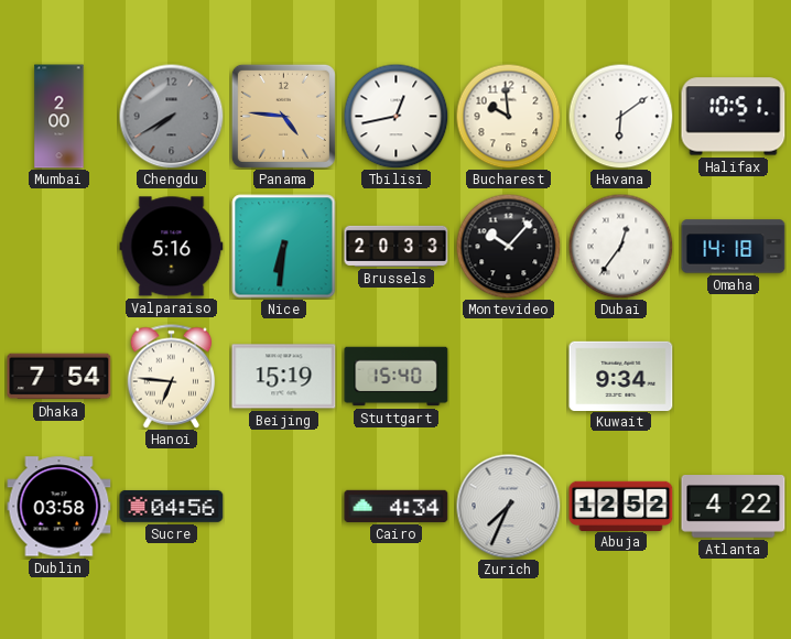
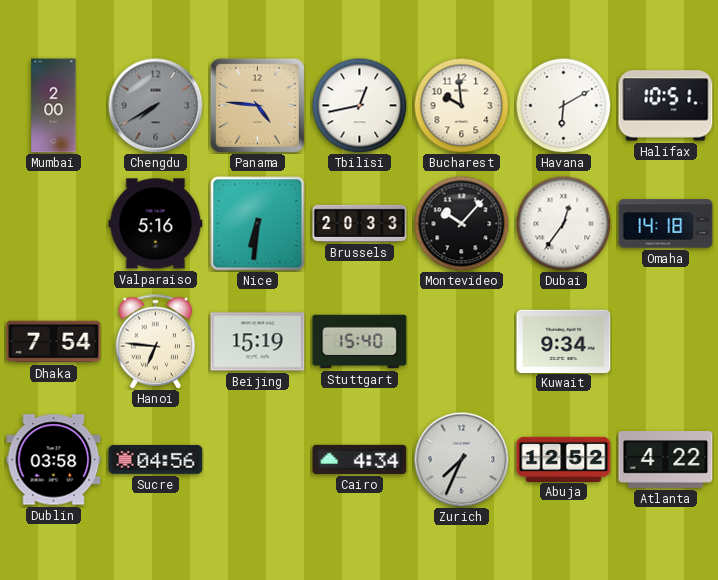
Havana: 6:09 -> 6:10 (563, 105)
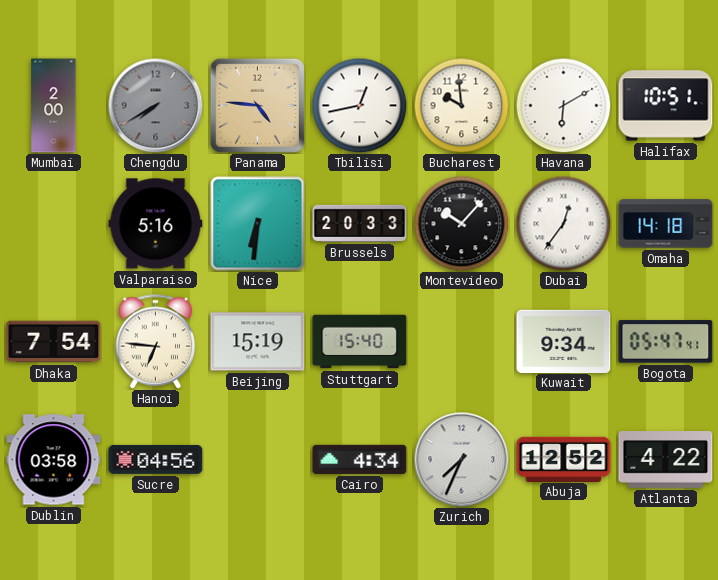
Bogota: none -> 05:47 (666, 342)
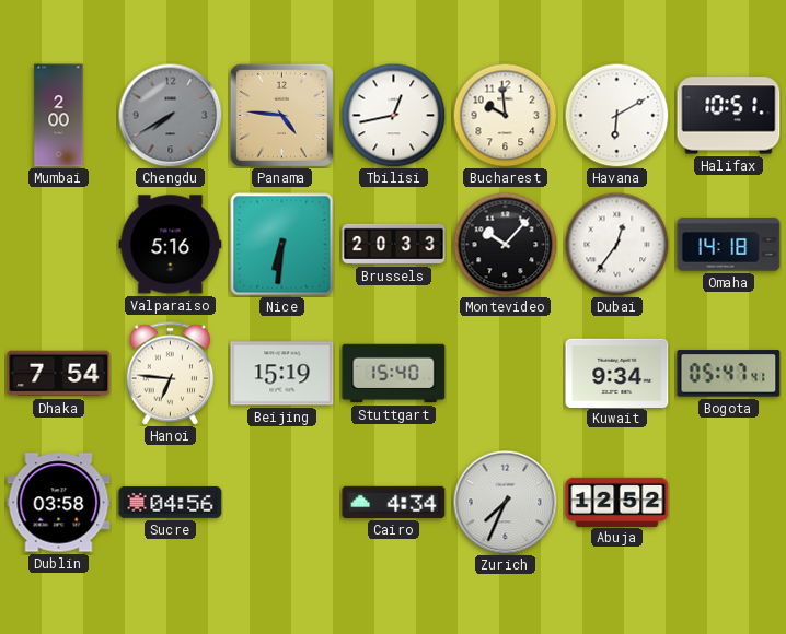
Atlanta: 4:22 -> none (666, 460)
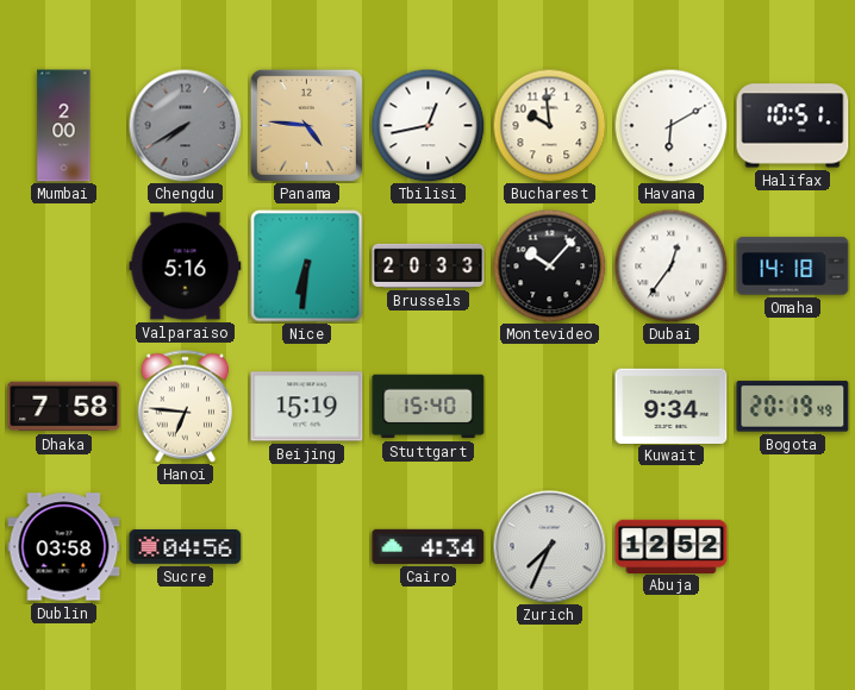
Dhaka: 7:54 -> 7:58 (64, 407)
Bogota: 05:47 -> 20:19 (793, 407)
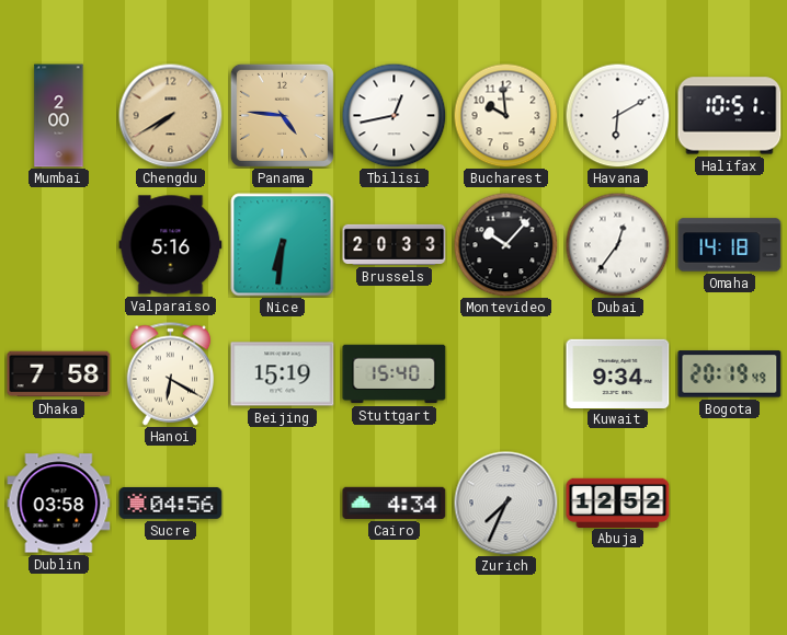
Chengdu dial: grey -> champagne (170, 115)
Hanoi: 6:46 -> 6:20 (171, 374)
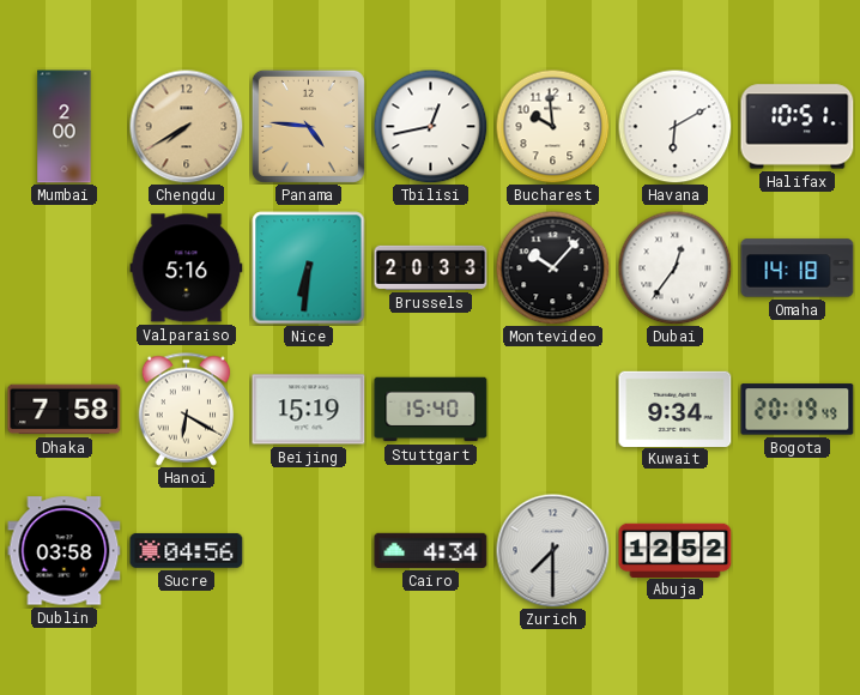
Zurich: 7:34 -> 7:30 (552, 550)
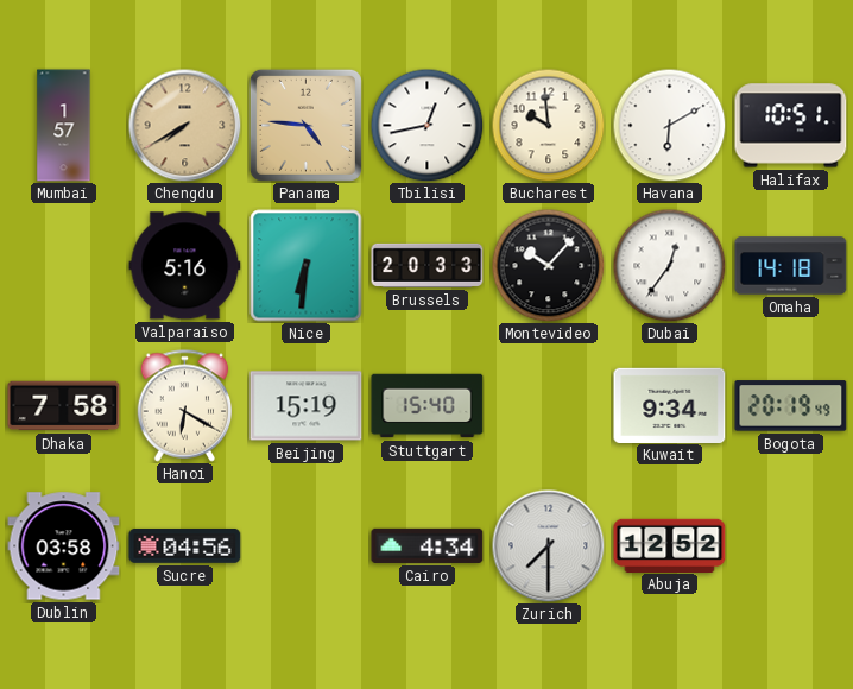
Mumbai: 2:00 -> 1:57 (64, 126)
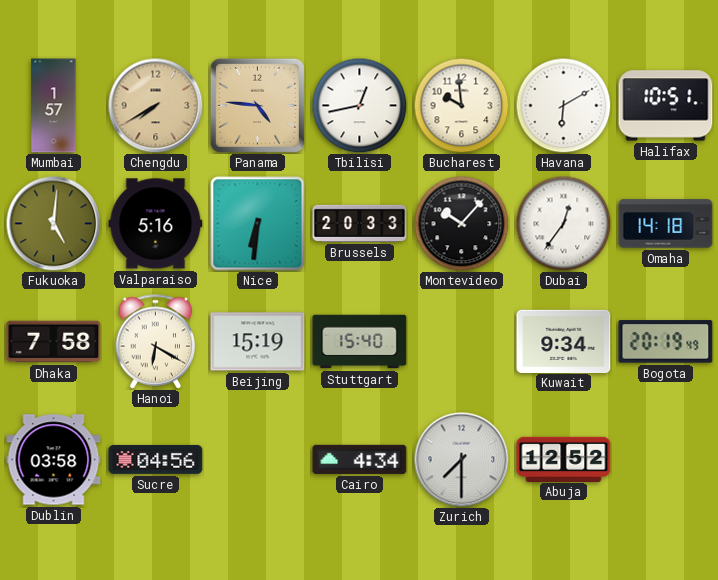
Fukuoka: none -> 5:01 (53, 223)
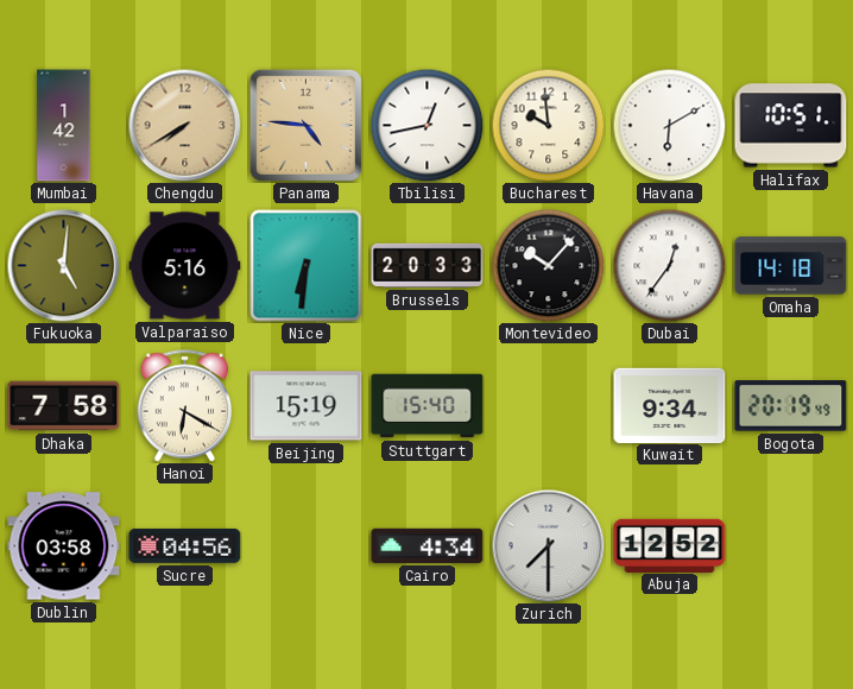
Mumbai: 1:57 -> 1:42 (64, 126)
